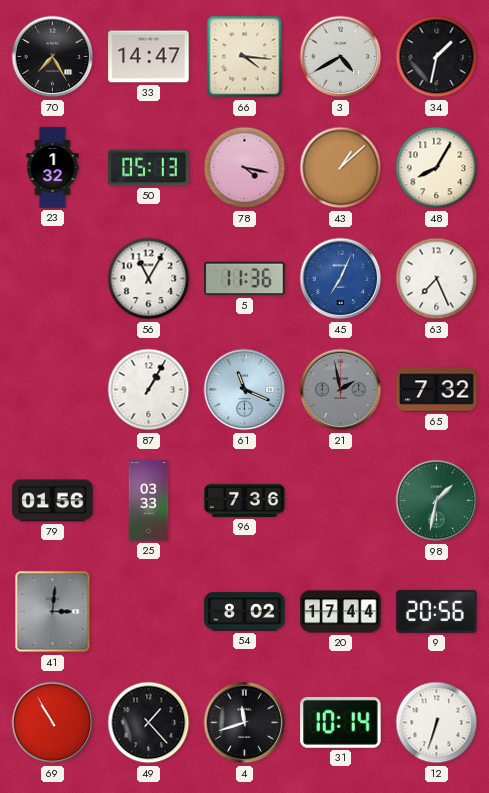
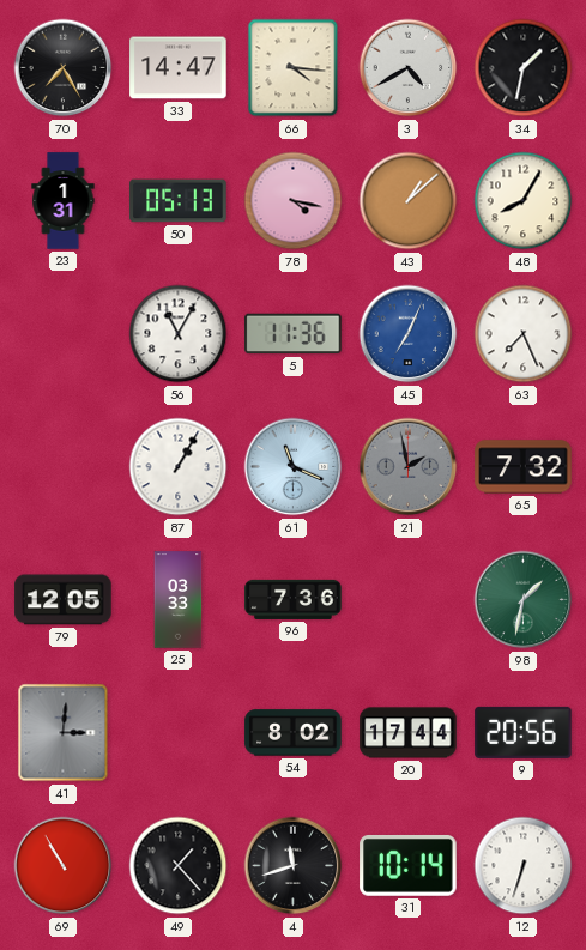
23: 1:32 -> 1:31 (64, 201)
79: 01:56 -> 12:05 (64, 600)
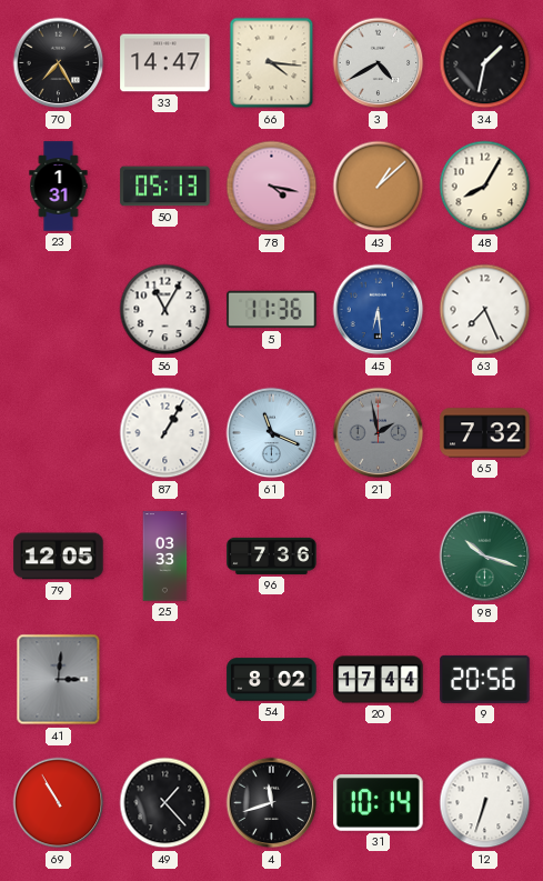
45: 7:04 -> 6:29 (379, 310)
98: 1:32 -> 10:18 (485, 557)
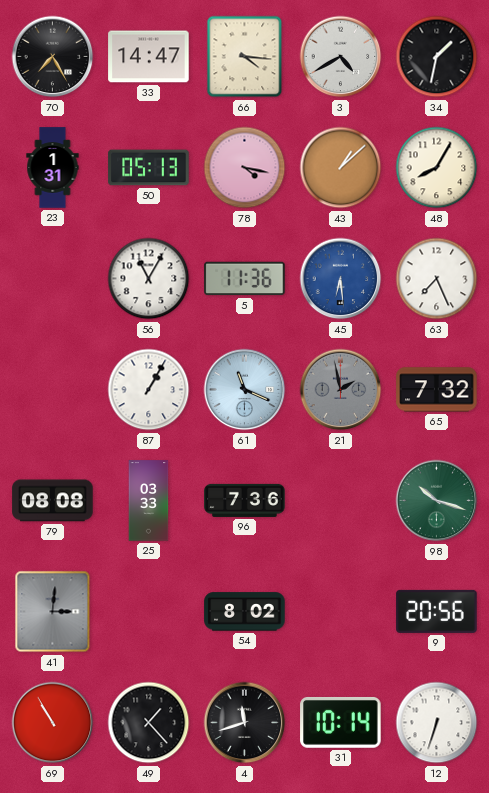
79: 12:05 -> 08:08 (53, 501)
20: 17:44 -> none (379, 680)
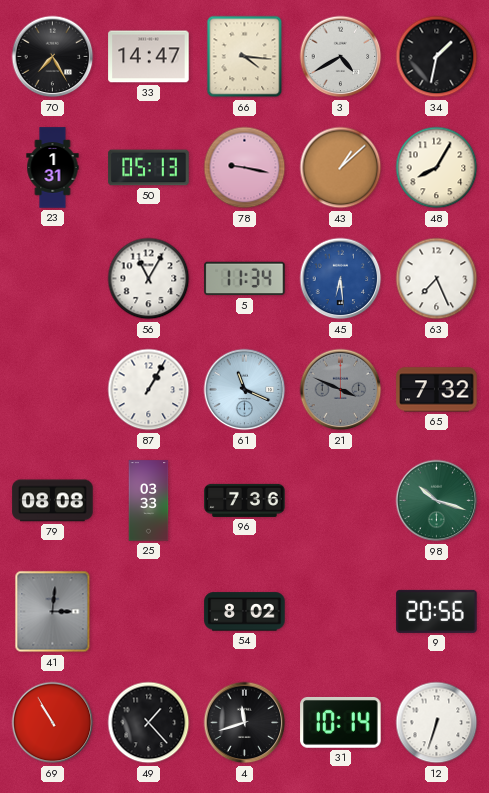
78: 4:17 -> 9:17 (245, 168)
5: 11:36 -> 11:34 (245, 279)
21: 1:58 -> 3:49 (341, 390)
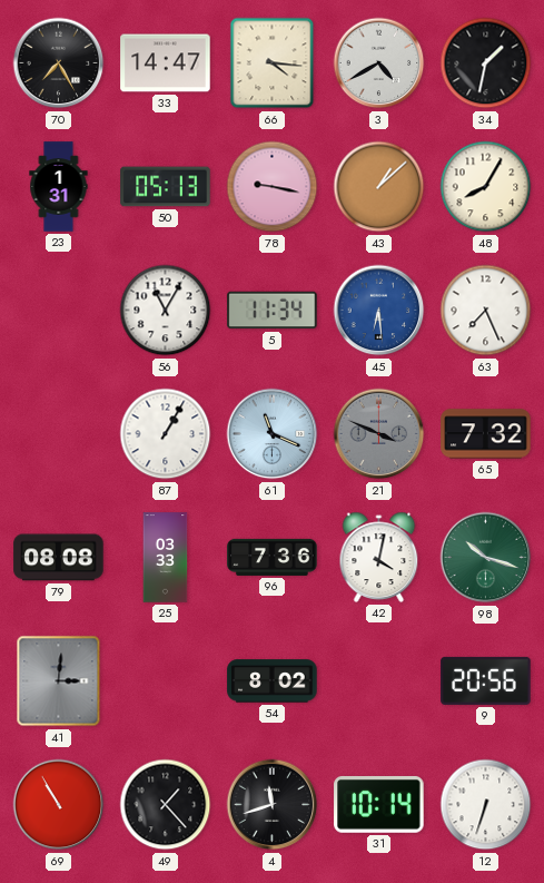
42: none -> 4:02 (379, 557)
